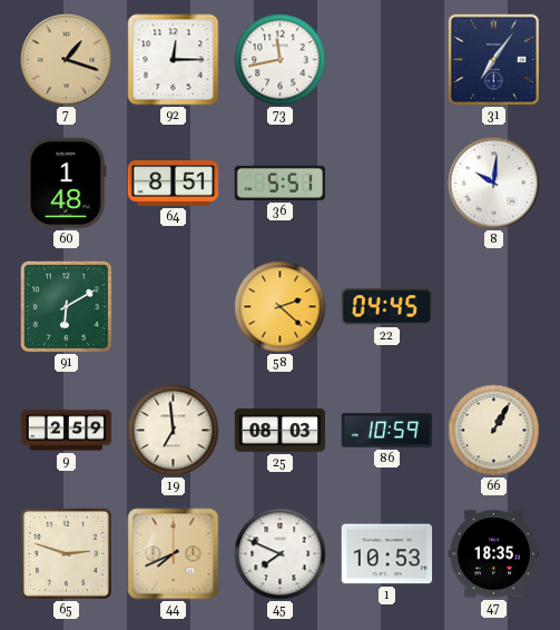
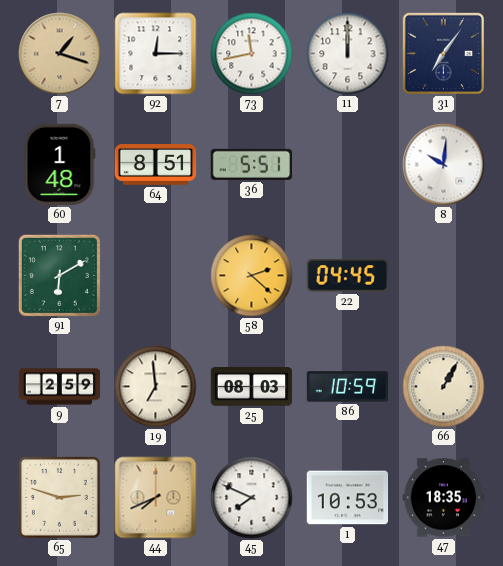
11: none -> 12:00 (348, 54)
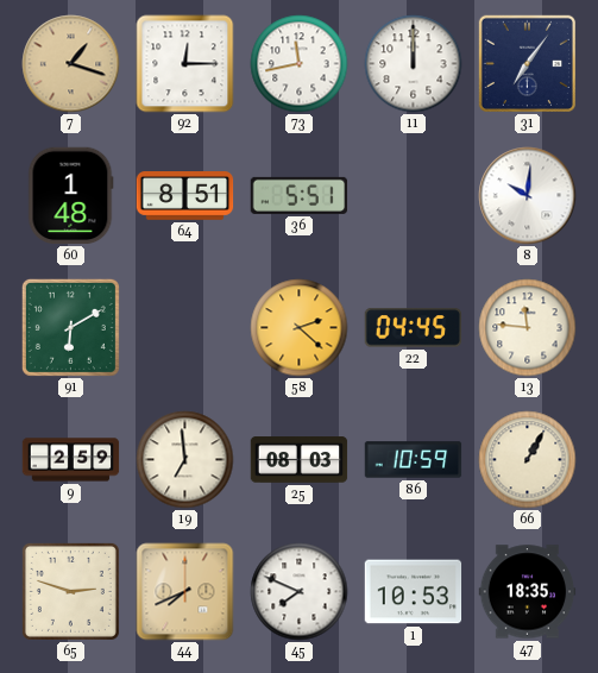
13: none -> 11:46 (528, 328)
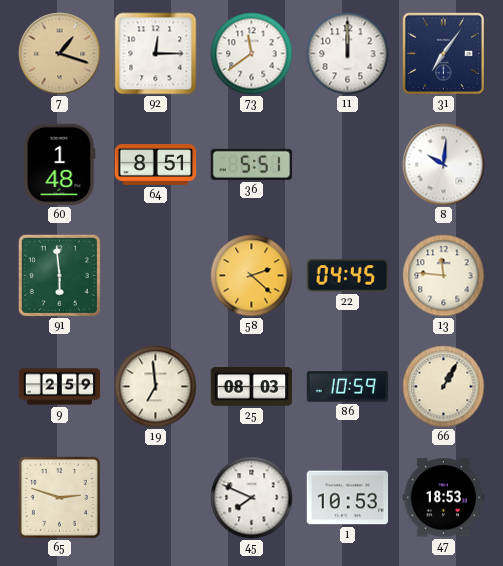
73: 11:43 -> 11:39 (252, 54)
91: 6:10 -> 5:59 (59, 275)
44: 7:41 -> none (185, 592)
47: 18:35 -> 18:53 (444, 498)
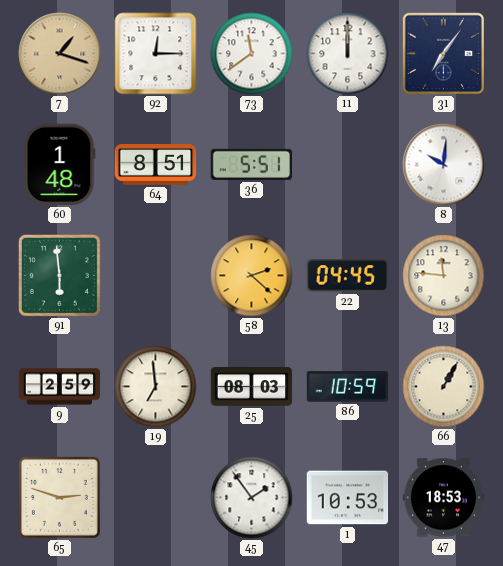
45: 7:49 -> 1:54 (252, 498)
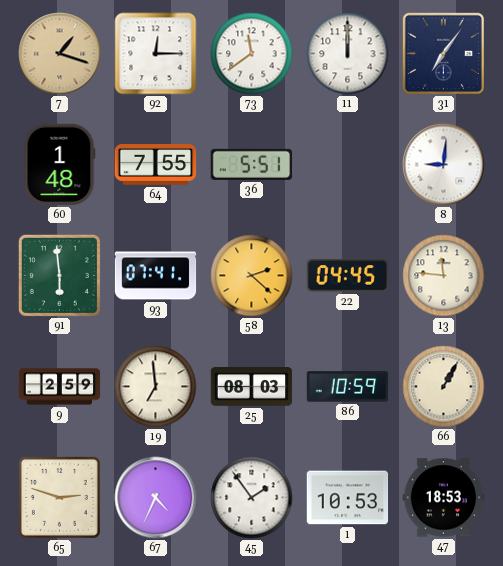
64: 8:51 -> 7:55 (156, 165)
8: 10:01 -> 9:01 (444, 165)
93: none -> 07:41 (156, 276)
67: none -> 4:34 (156, 498)
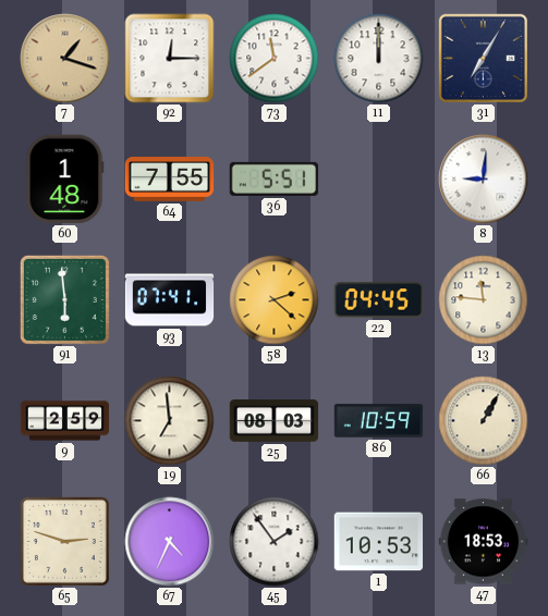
31: 7:06 -> 7:05 (483, 58)
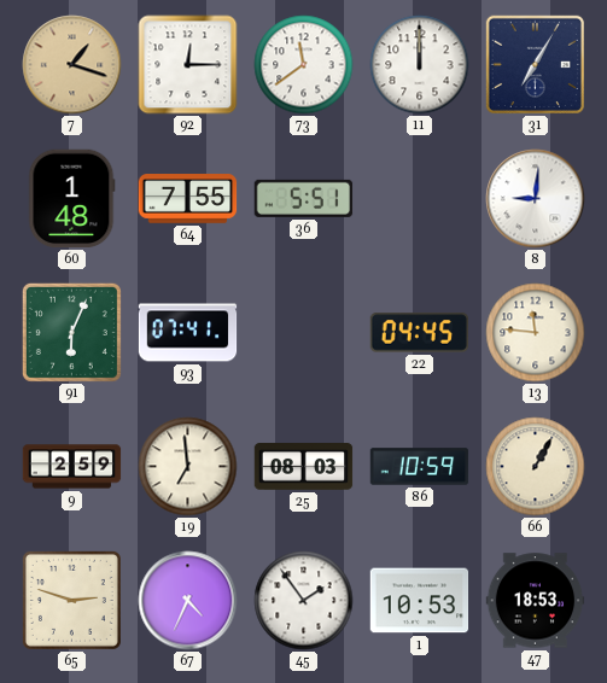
91: 5:59 -> 6:04 (71, 332)
58: 2:22 -> none (275, 300)
